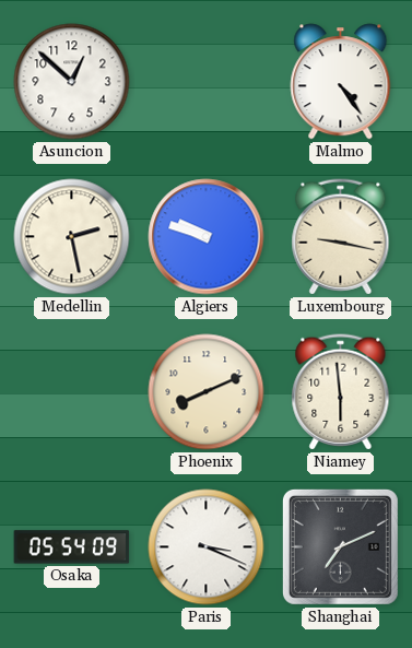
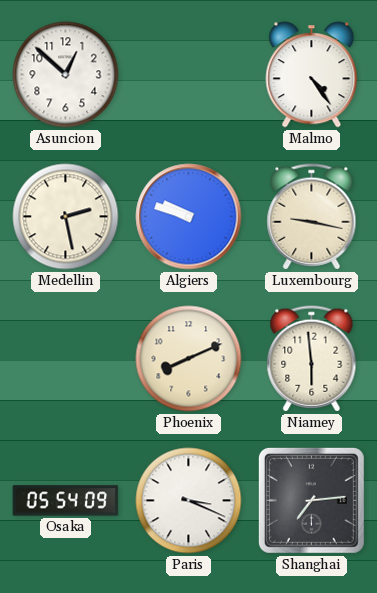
Shanghai: 7:11 -> 7:14 (311, 500)
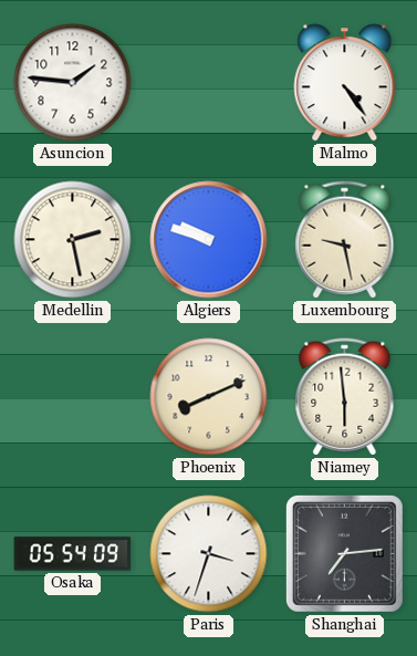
Asuncion: 12:52 -> 1:46 (73, 83)
Luxembourg: 9:17 -> 9:28 (345, 240)
Paris: 3:19 -> 3:33 (209, 554)
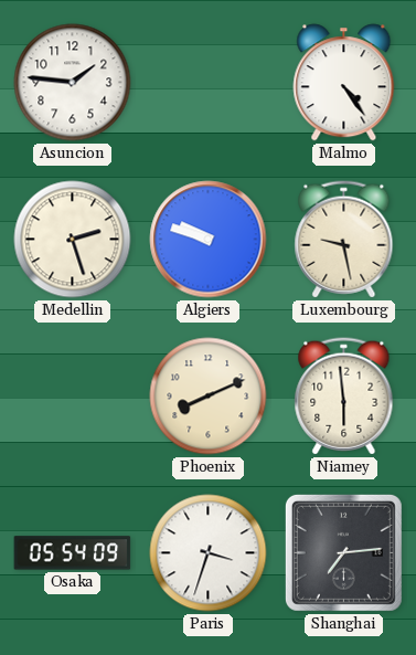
Medellin: 2:28 -> 2:27 (73, 240)
